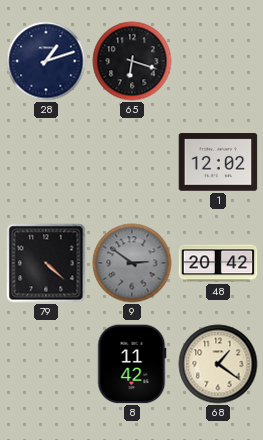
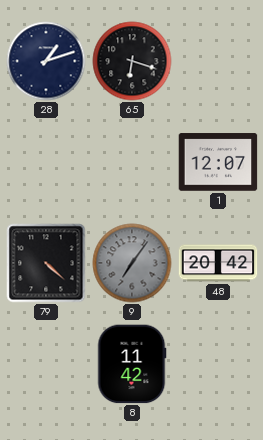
1: 12:02 -> 12:07 (218, 162)
9: 2:51 -> 7:06 (132, 263)
68: 1:21 -> none (218, 364)
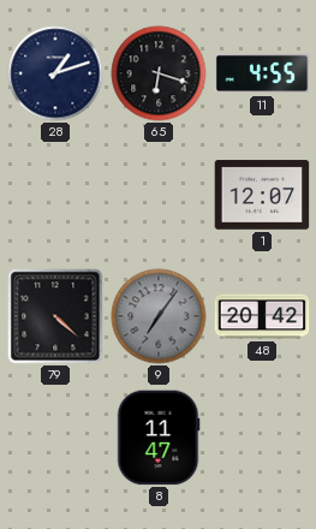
11: none -> 4:55 (262, 73)
8: 11:42 -> 11:47 (159, 438)
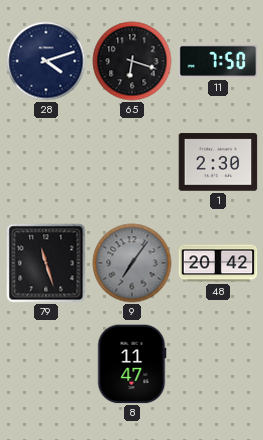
28: 1:12 -> 4:12 (46, 61)
11: 4:55 -> 7:50 (218, 61)
1: 12:07 -> 2:30 (218, 162)
79: 4:22 -> 11:27 (46, 263)
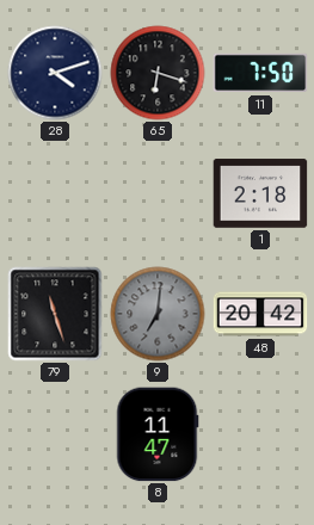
1: 2:30 -> 2:18 (260, 193)
9: 7:06 -> 7:01 (158, 314)
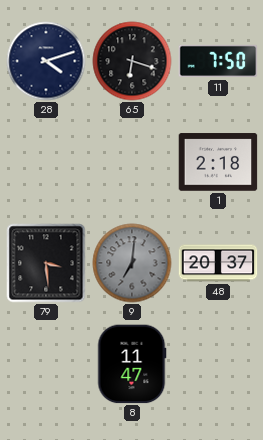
79: 11:27 -> 3:29 (46, 263)
48: 20:42 -> 20:37 (218, 263)
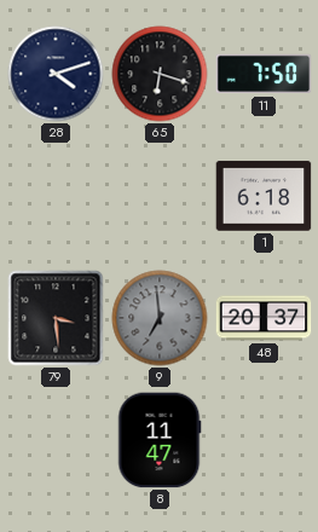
1: 2:18 -> 6:18 (264, 196)
9: 7:01 -> 6:59 (160, 318)
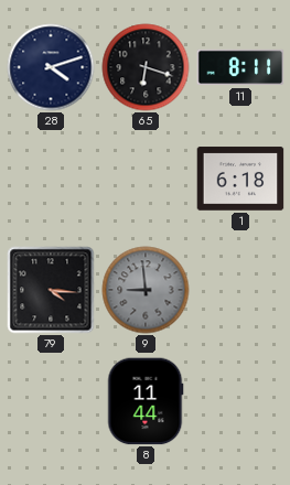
11: 7:50 -> 8:11 (240, 67)
79: 3:29 -> 4:16 (51, 290)
9: 6:59 -> 8:59 (146, 290)
48: 20:37 -> none (264, 318)
8: 11:47 -> 11:44 (146, 401)
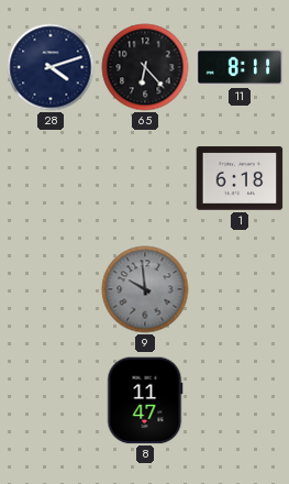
65: 6:18 -> 6:23 (145, 67)
79: 4:16 -> none (51, 290)
9: 8:59 -> 9:59 (145, 289)
8: 11:44 -> 11:47 (145, 400)
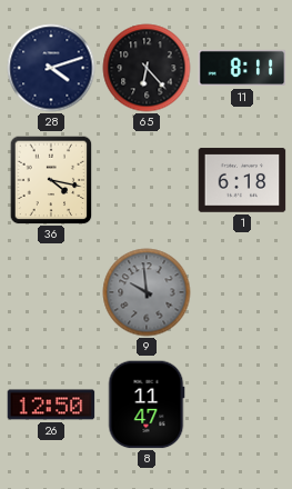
36: none -> 4:17 (51, 180)
26: none -> 12:50 (51, 405)
